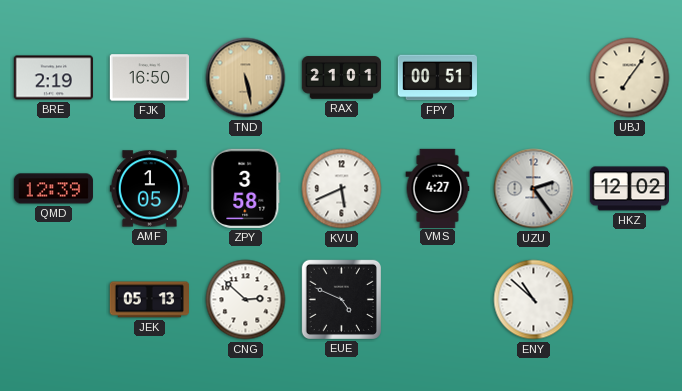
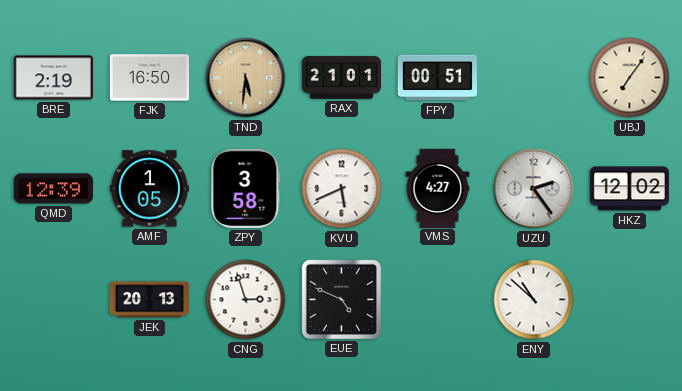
TND: 5:28 -> 5:31 (246, 78)
JEK: 05:13 -> 20:13 (149, 300)
CNG: 2:52 -> 2:57 (246, 300)
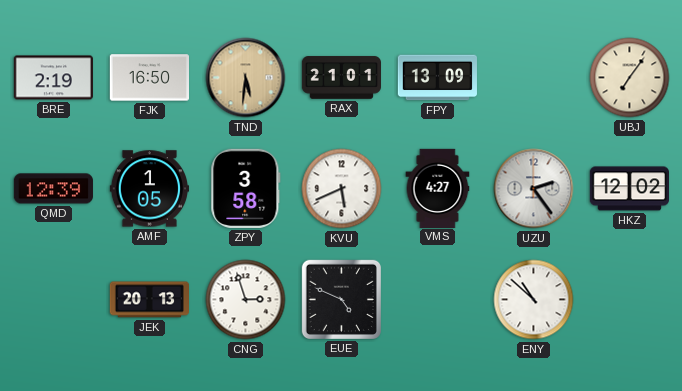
FPY: 00:51 -> 13:09 (437, 78)
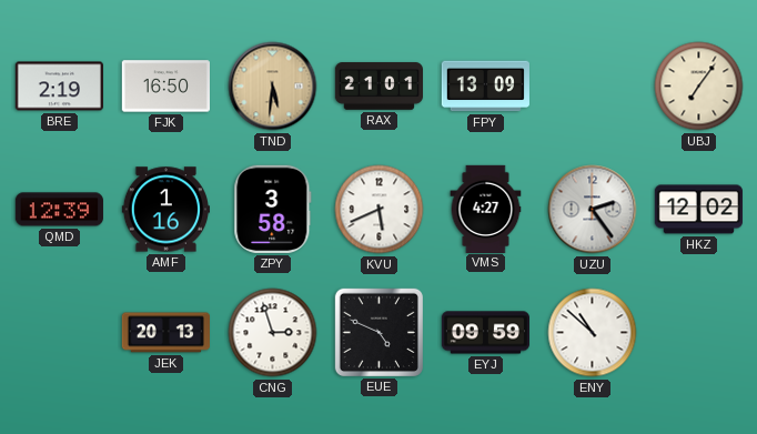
AMF: 1:05 -> 1:16 (165, 210)
EYJ: none -> 09:59 (485, 333)
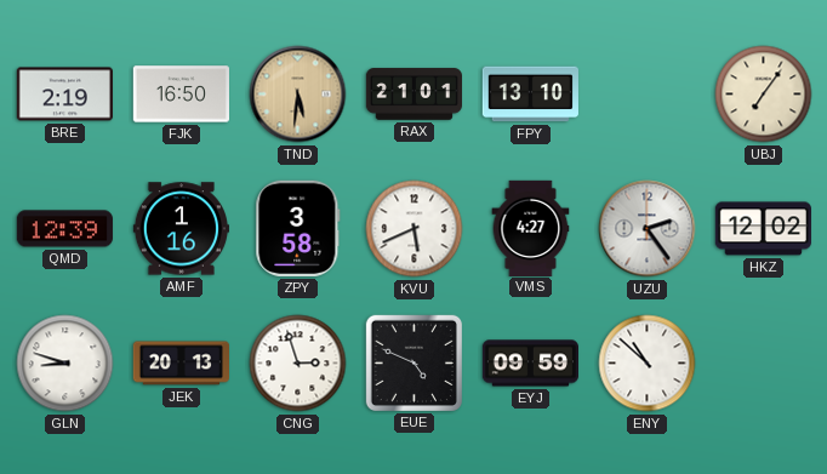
FPY: 13:09 -> 13:10 (530, 95)
GLN: none -> 8:48 (65, 364)
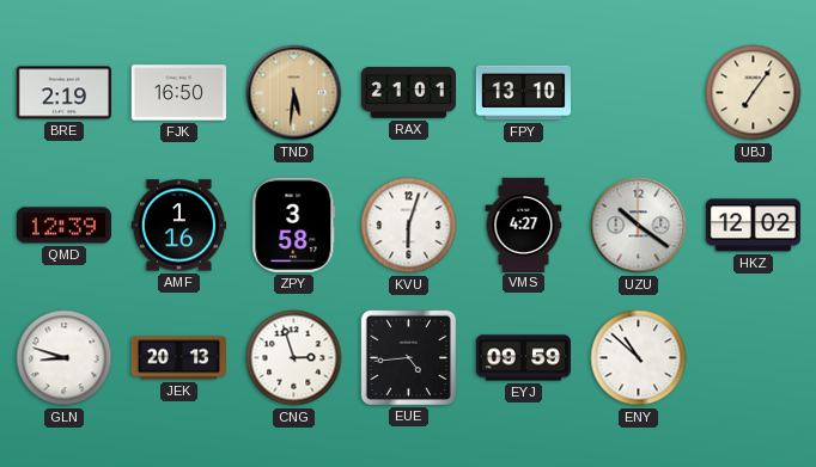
KVU: 5:41 -> 6:03 (409, 226)
UZU: 2:24 -> 10:21 (639, 226)
EUE: 4:49 -> 4:44 (408, 357)
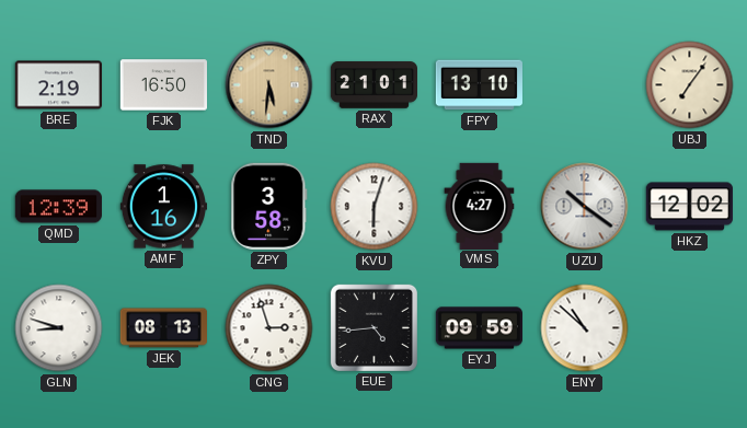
JEK: 20:13 -> 08:13 (163, 328)
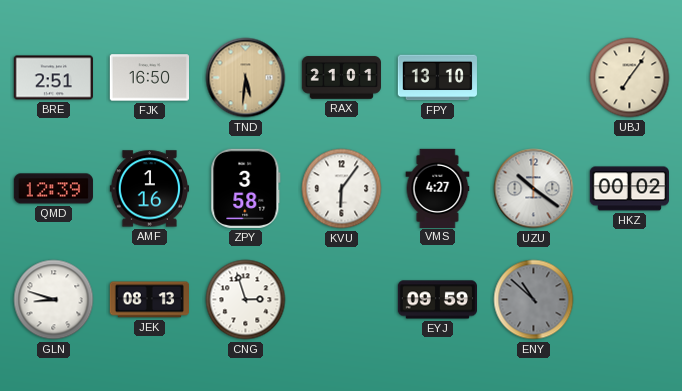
BRE: 2:19 -> 2:51 (53, 78)
KVU: 6:03 -> 6:06 (342, 189)
HKZ: 12:02 -> 00:02 (629, 189)
EUE: 4:44 -> none (373, 327)
ENY dial: white -> grey (534, 300)
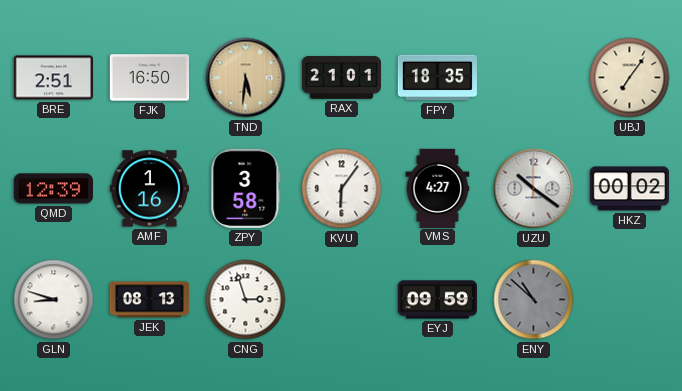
FPY: 13:10 -> 18:35 (437, 78)
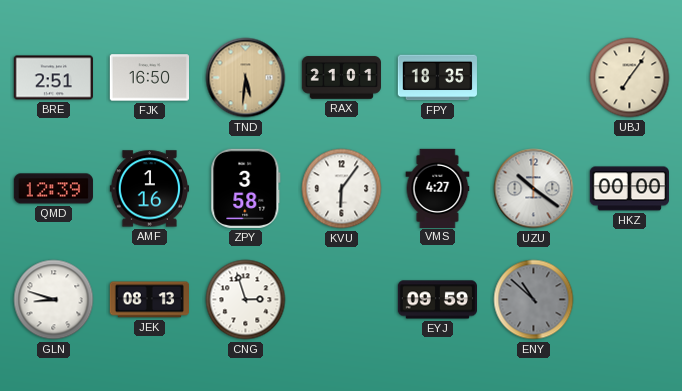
HKZ: 00:02 -> 00:00 (629, 189)
